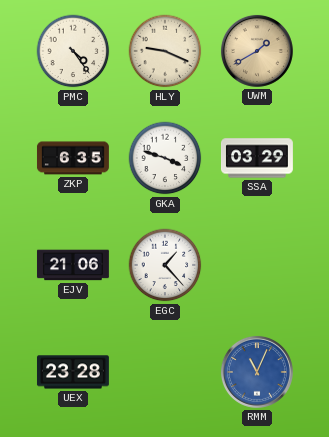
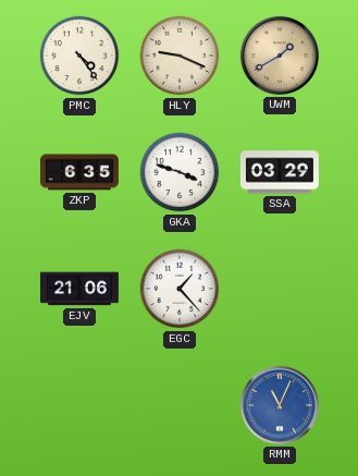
UEX: 23:28 -> none (73, 372)
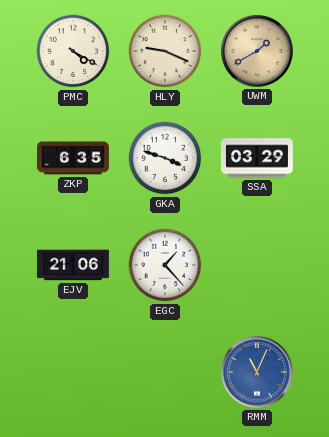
PMC: 4:24 -> 4:20 (73, 51)
